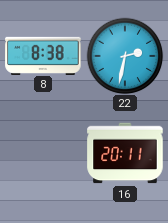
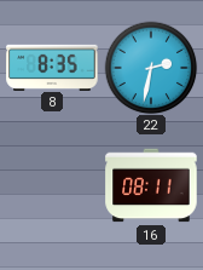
8: 8:38 -> 8:35 (52, 67)
16: 20:11 -> 08:11 (151, 185)
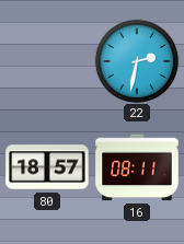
8: 8:35 -> none (52, 67)
80: none -> 18:57 (47, 167)
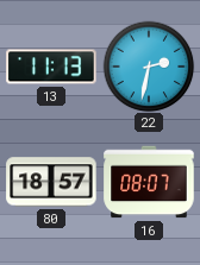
13: none -> 11:13 (51, 67)
16: 08:11 -> 08:07 (149, 182)
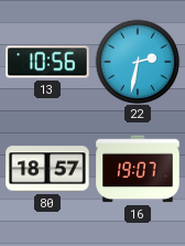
13: 11:13 -> 10:56 (47, 62)
16: 08:07 -> 19:07 (138, 169)
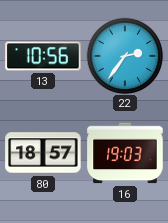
22: 2:32 -> 2:36 (125, 56)
16: 19:07 -> 19:03 (125, 153)
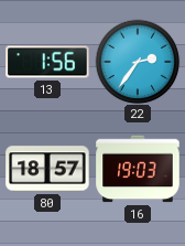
13: 10:56 -> 1:56 (47, 62)
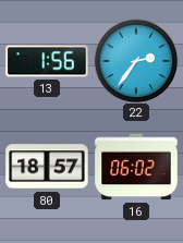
16: 19:03 -> 06:02 (136, 167)
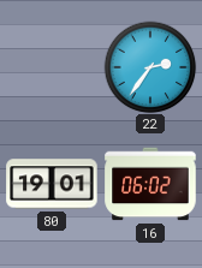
13: 1:56 -> none (47, 61)
80: 18:57 -> 19:01 (52, 184)
